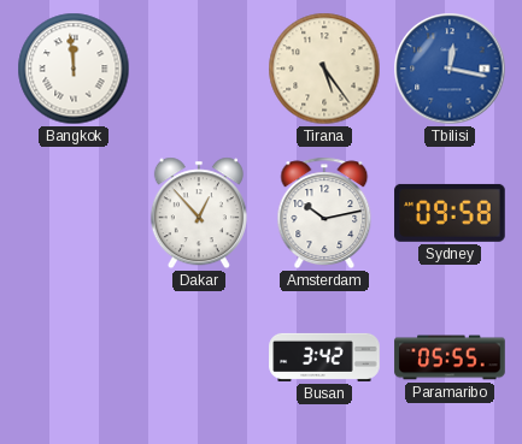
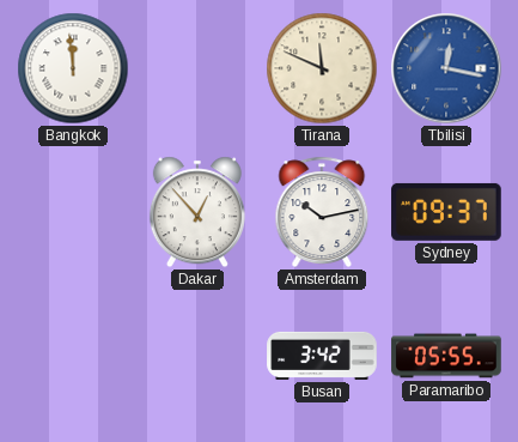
Tirana: 5:24 -> 11:49 (322, 68)
Sydney: 09:58 -> 09:37 (446, 212)
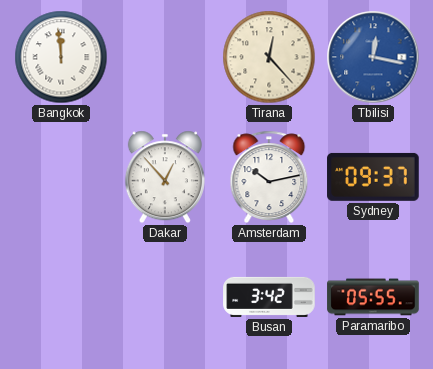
Tirana: 11:49 -> 12:23 (269, 57)
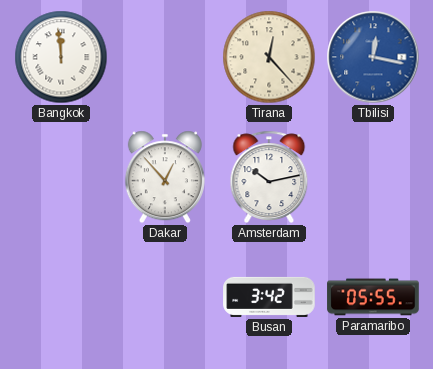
Sydney: 09:37 -> none (373, 177)
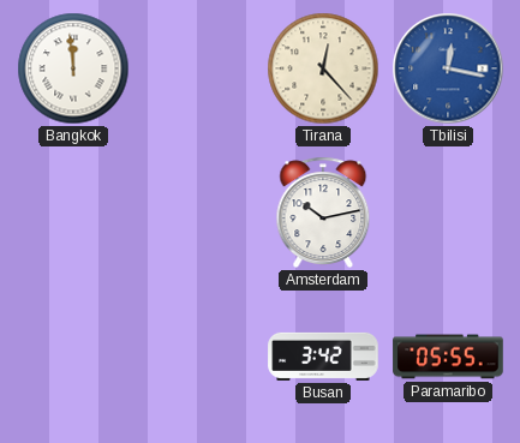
Dakar: 12:53 -> none (165, 177)
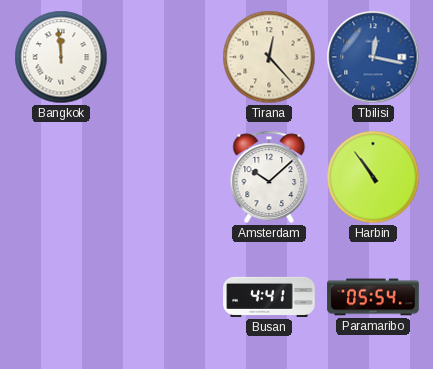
Amsterdam: 10:13 -> 10:08 (269, 177)
Harbin: none -> 10:54 (373, 177)
Busan: 3:42 -> 4:41 (269, 297)
Paramaribo: 05:55 -> 05:54 (373, 297)
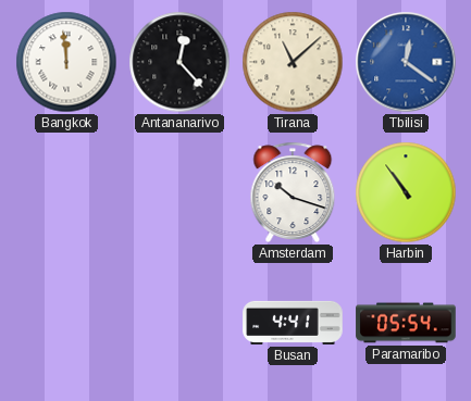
Antananarivo: none -> 12:23 (179, 62)
Tirana: 12:23 -> 11:08 (293, 62)
Tbilisi: 12:17 -> 12:21 (406, 62)
Amsterdam: 10:08 -> 10:18 (293, 192)
